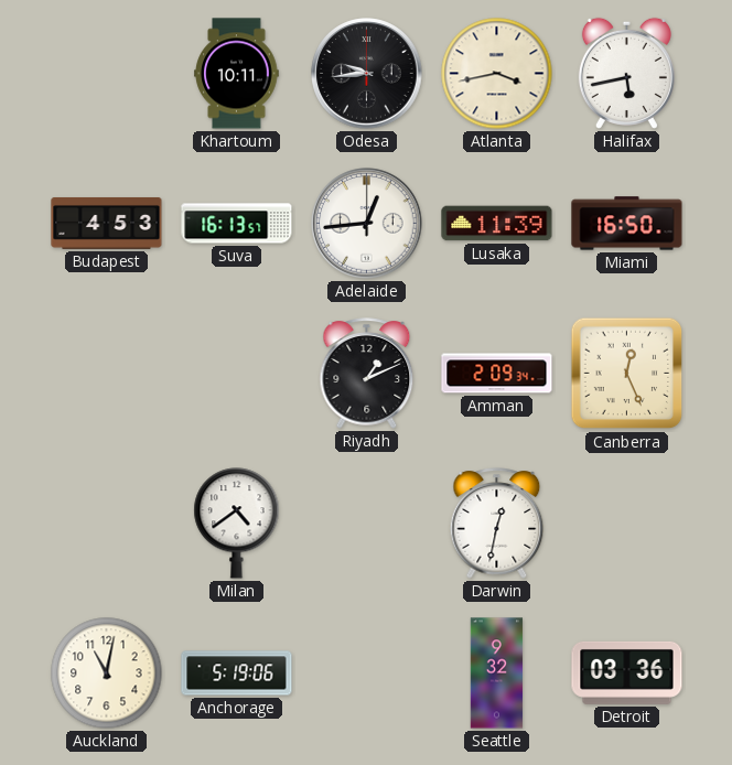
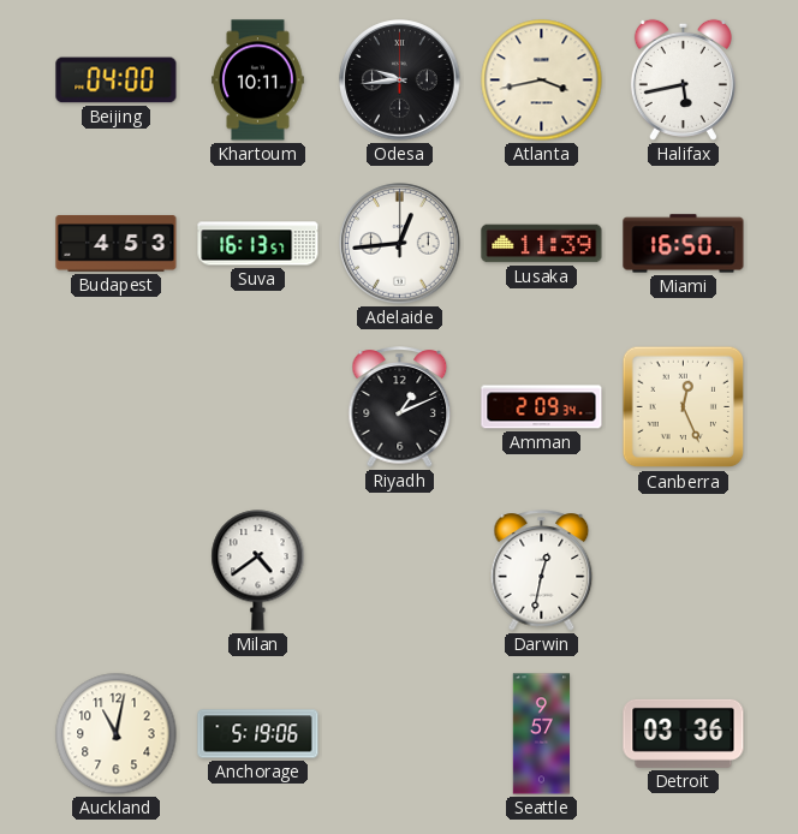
Beijing: none -> 04:00 (117, 81)
Seattle: 9:32 -> 9:57 (542, 734)
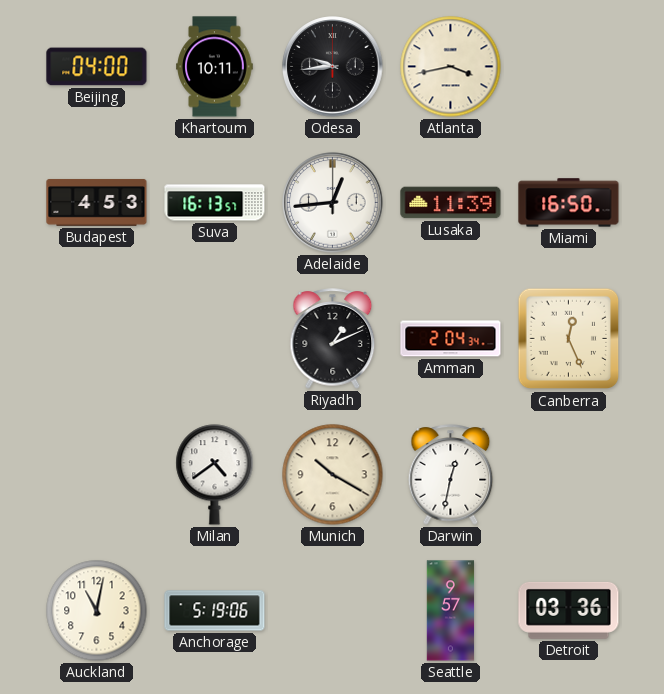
Halifax: 5:43 -> none (683, 79)
Amman: 2:09 -> 2:04 (451, 339)
Munich: none -> 10:20 (333, 475)
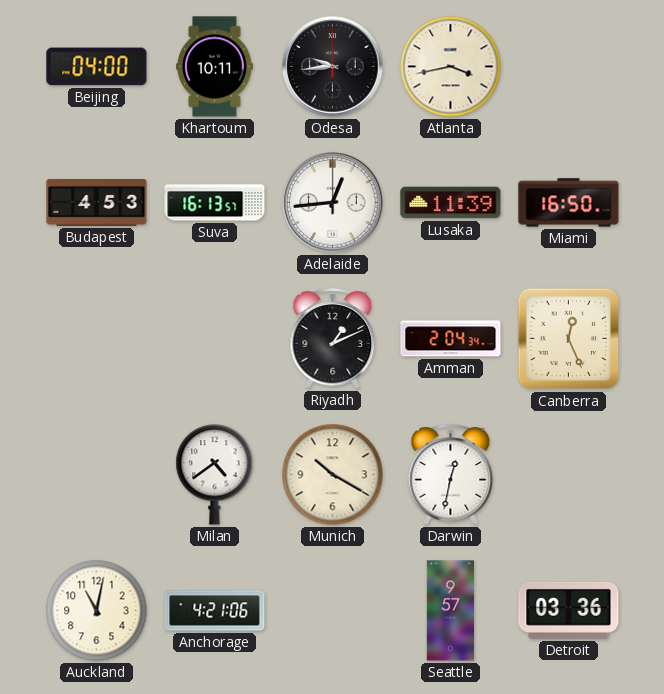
Anchorage: 5:19 -> 4:21 (215, 611)
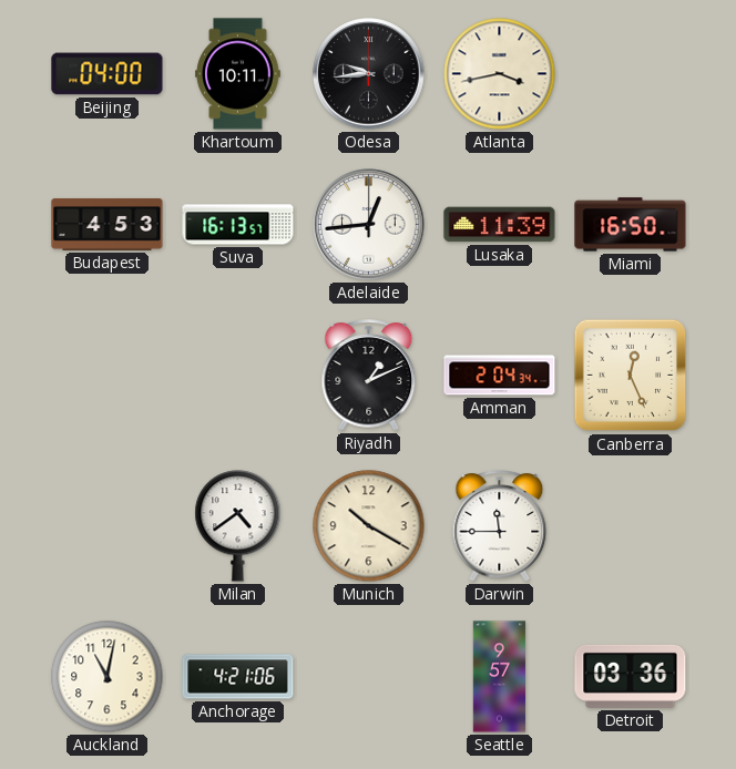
Darwin: 12:32 -> 11:45 (500, 526)
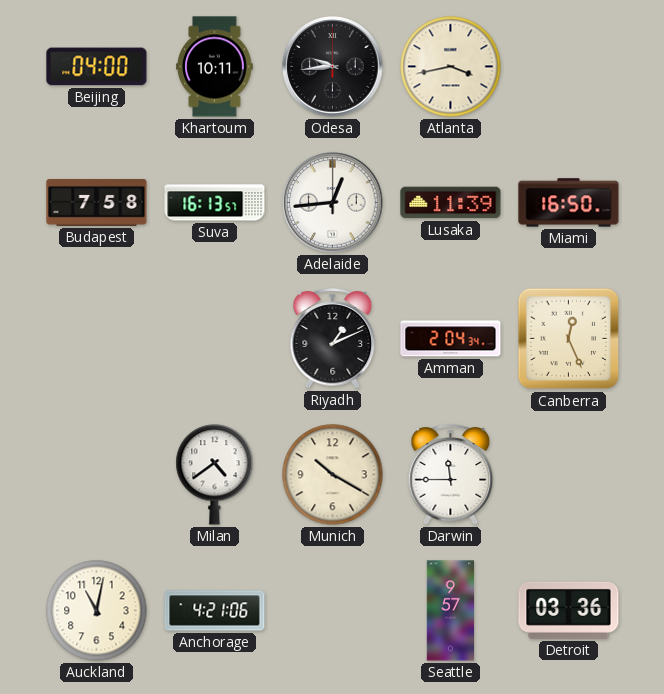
Budapest: 4:53 -> 7:58 (97, 202)
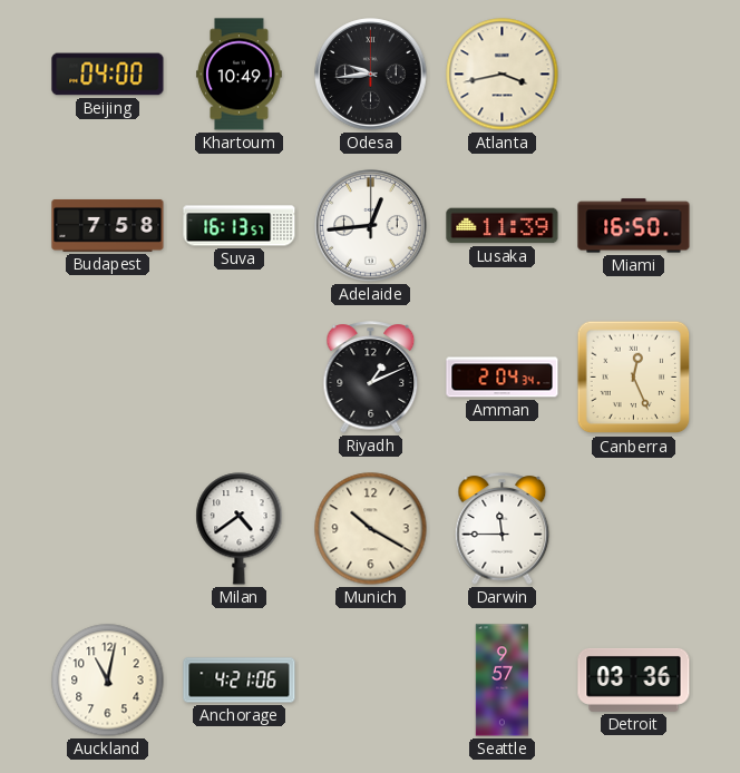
Khartoum: 10:11 -> 10:49 (240, 75)
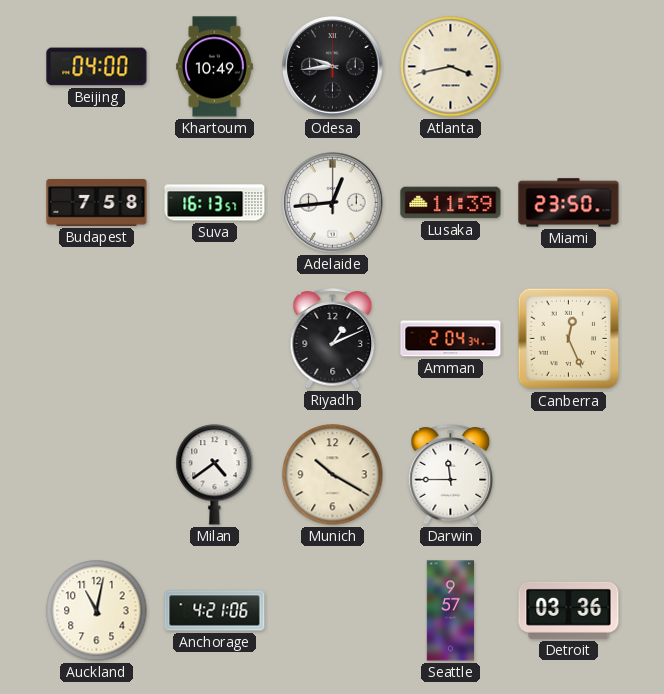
Miami: 16:50 -> 23:50 (569, 203)
